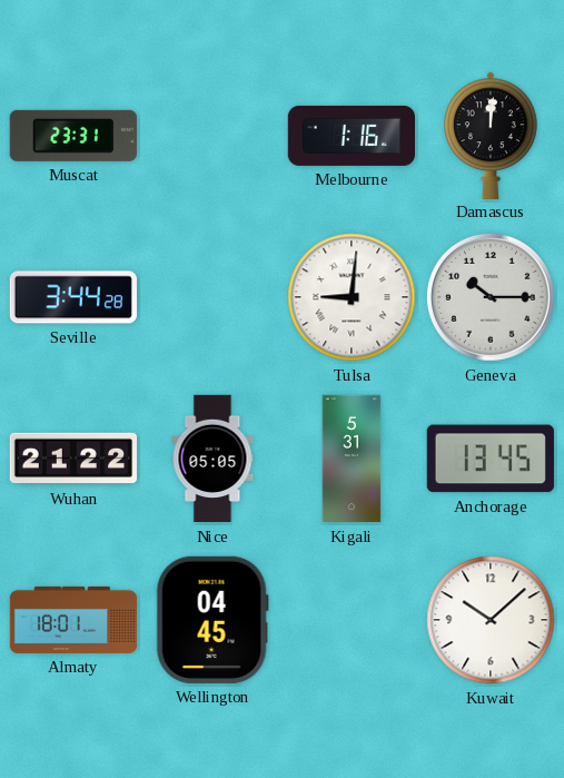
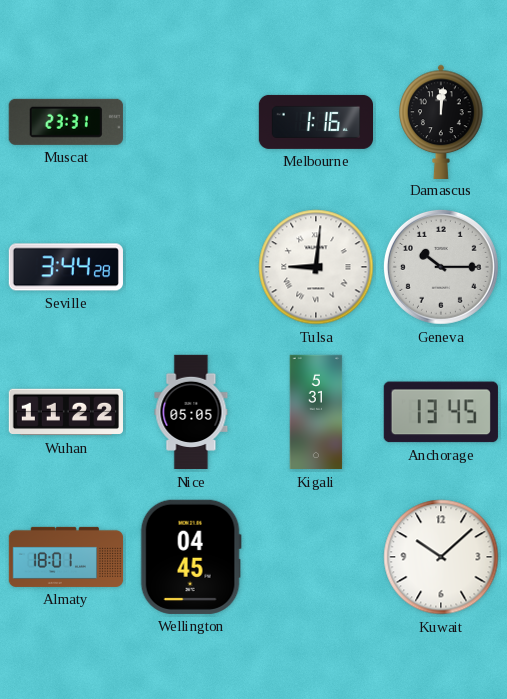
Wuhan: 21:22 -> 11:22 (65, 412)
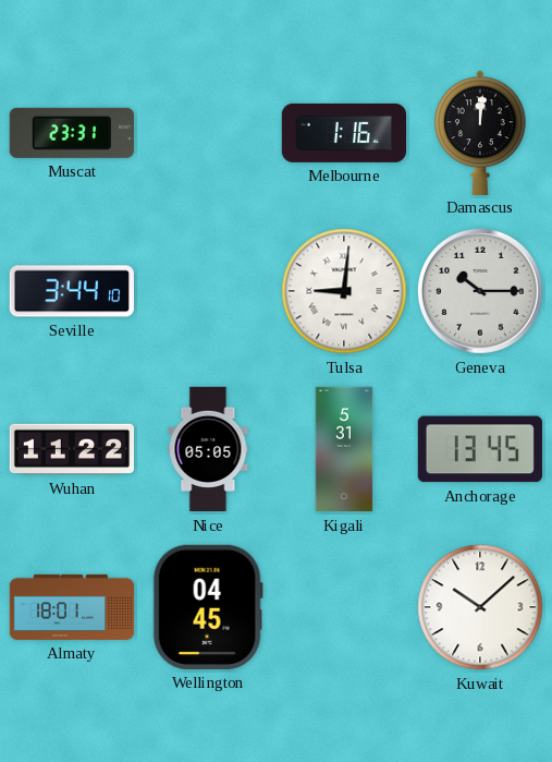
Seville: 3:44:28 -> 3:44:10 (72, 291)
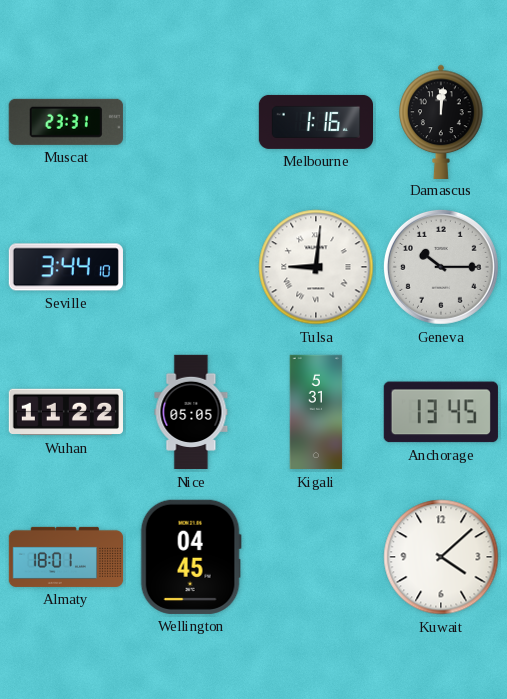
Kuwait: 10:08 -> 4:08 (441, 557)
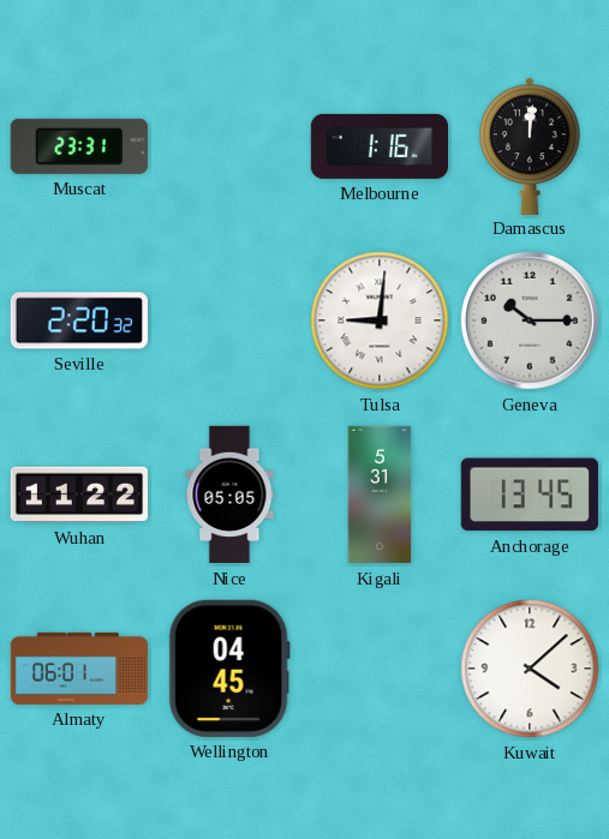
Seville: 3:44 -> 2:20 (79, 320)
Almaty: 18:01 -> 06:01 (79, 669)
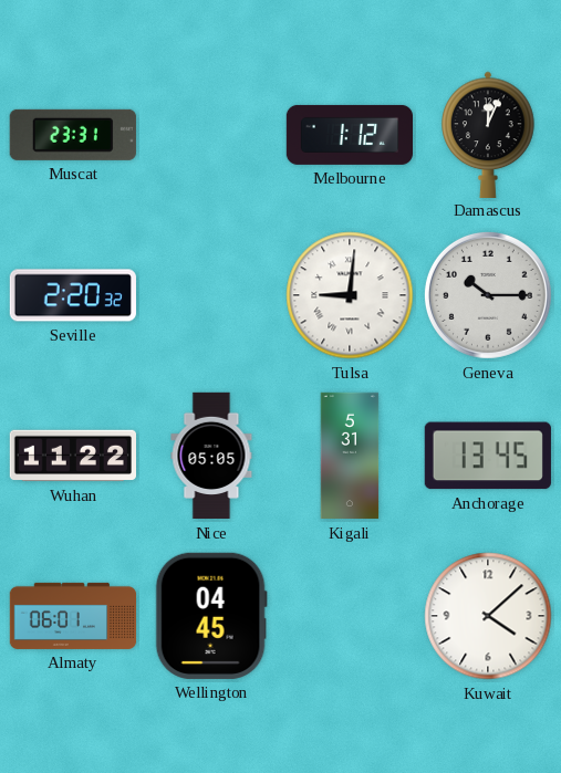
Melbourne: 1:16 -> 1:12 (349, 135)
Damascus: 12:01 -> 12:04 (488, 134)
